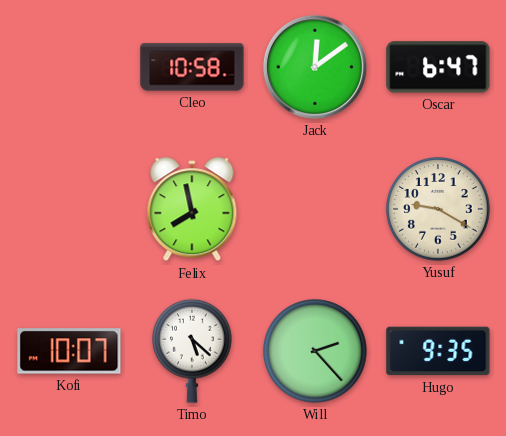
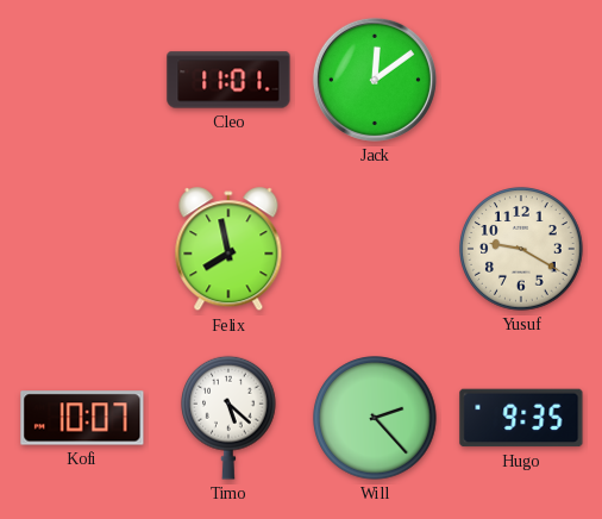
Cleo: 10:58 -> 11:01 (228, 80)
Oscar: 6:47 -> none (438, 67)
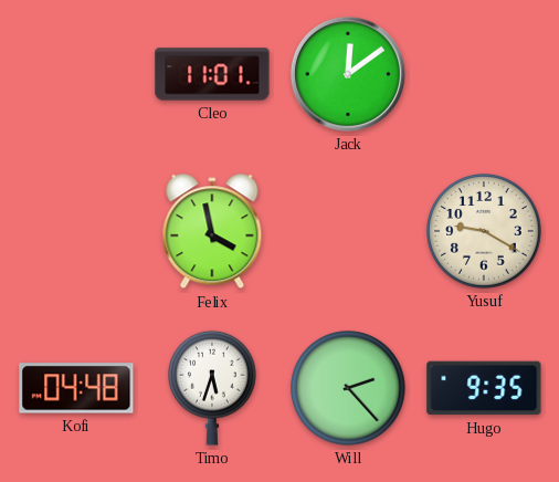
Felix: 7:58 -> 3:58 (212, 232)
Kofi: 10:07 -> 04:48 (76, 388)
Timo: 5:22 -> 5:33 (213, 388)
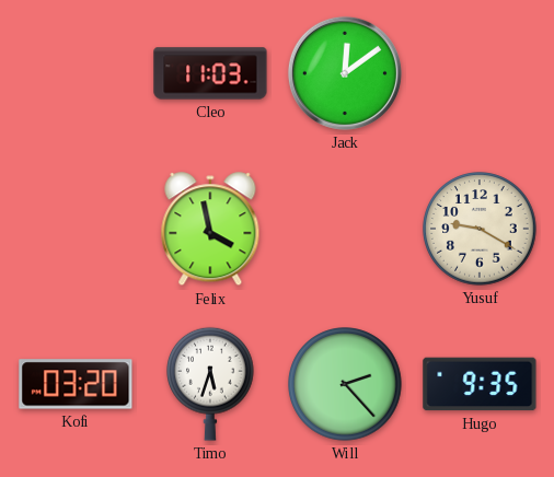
Cleo: 11:01 -> 11:03 (210, 73)
Kofi: 04:48 -> 03:20 (76, 384)
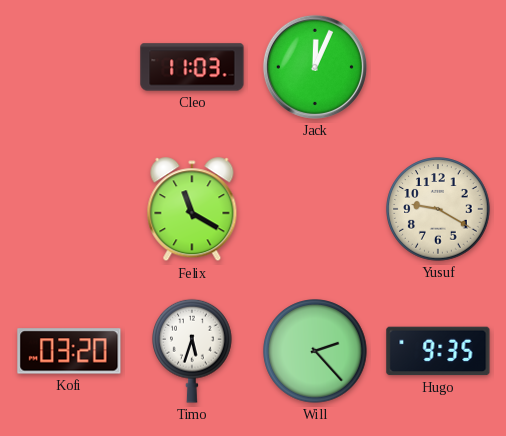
Jack: 12:09 -> 12:04 (315, 67)
Felix: 3:58 -> 11:20 (192, 210)
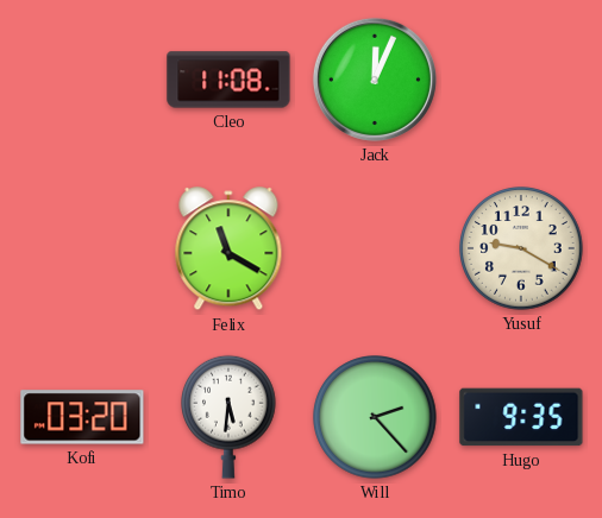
Cleo: 11:03 -> 11:08 (228, 80)
Timo: 5:33 -> 5:31 (230, 417)
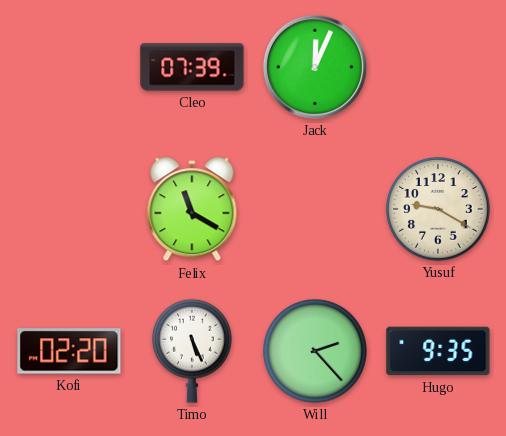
Cleo: 11:08 -> 07:39 (192, 67)
Kofi: 03:20 -> 02:20 (69, 351)
Timo: 5:31 -> 5:26 (193, 351)
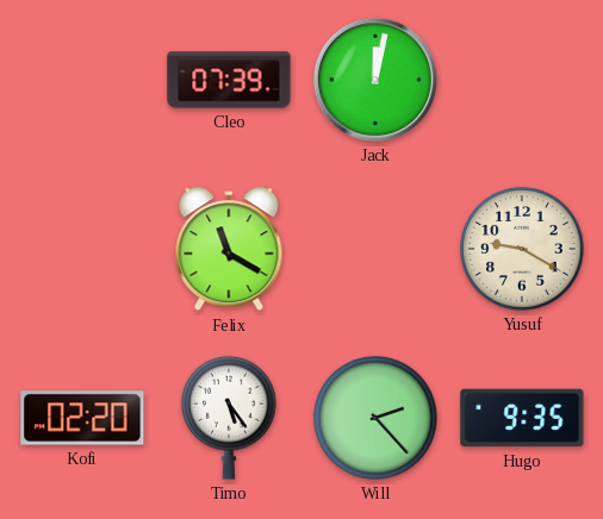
Jack: 12:04 -> 12:02 (375, 80)
Timo: 5:26 -> 5:24 (230, 418)
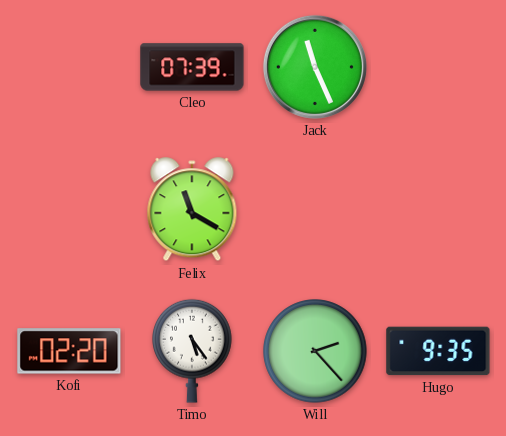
Jack: 12:02 -> 11:26 (315, 67)
Yusuf: 9:20 -> none (522, 249)
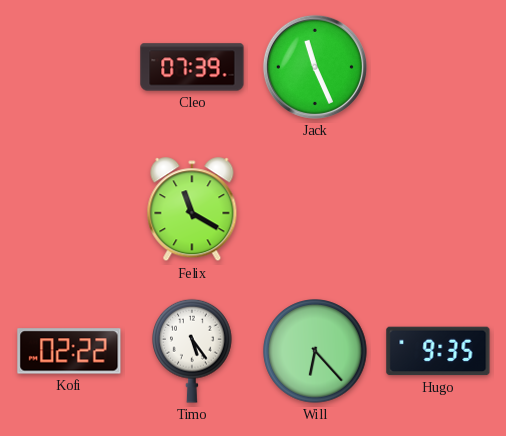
Kofi: 02:20 -> 02:22 (69, 351)
Will: 2:23 -> 6:23 (315, 351)
